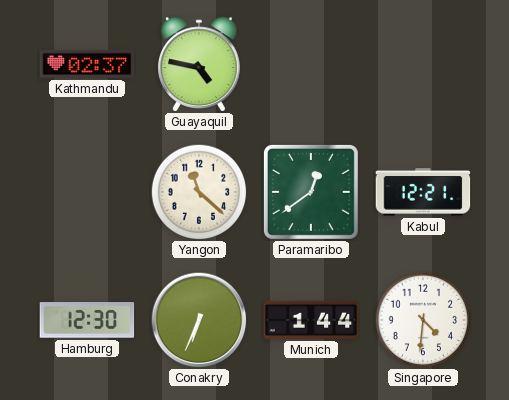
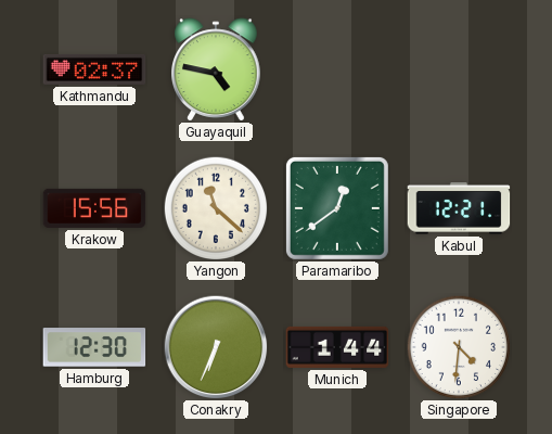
Krakow: none -> 15:56 (94, 208)
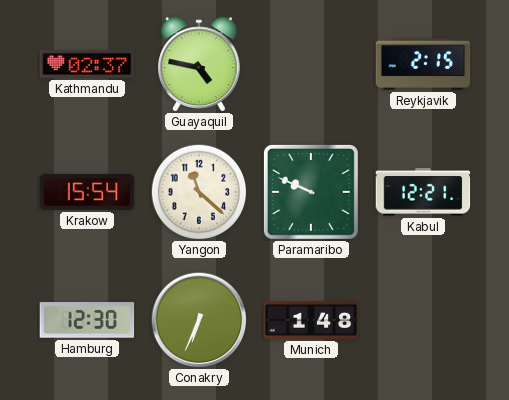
Reykjavik: none -> 2:15 (423, 64)
Krakow: 15:56 -> 15:54 (87, 192)
Paramaribo: 12:39 -> 9:49 (311, 192)
Munich: 1:44 -> 1:48 (311, 320)
Singapore: 4:31 -> none (459, 347)
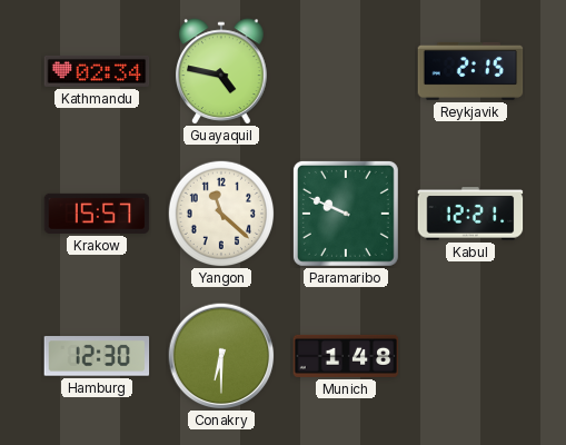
Kathmandu: 02:37 -> 02:34 (97, 71)
Krakow: 15:54 -> 15:57 (97, 214)
Conakry: 6:34 -> 6:30 (221, 356)
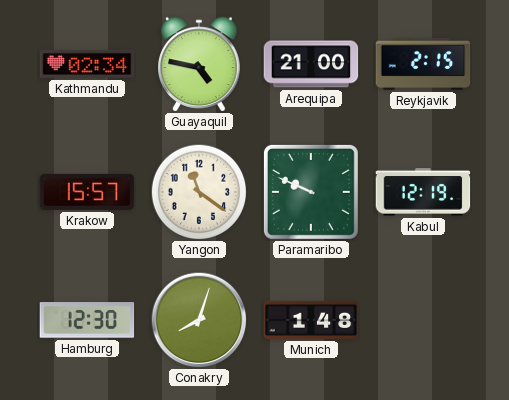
Arequipa: none -> 21:00 (311, 64)
Yangon: 11:22 -> 11:21 (199, 192)
Kabul: 12:21 -> 12:19 (423, 192)
Conakry: 6:30 -> 8:03 (199, 320)
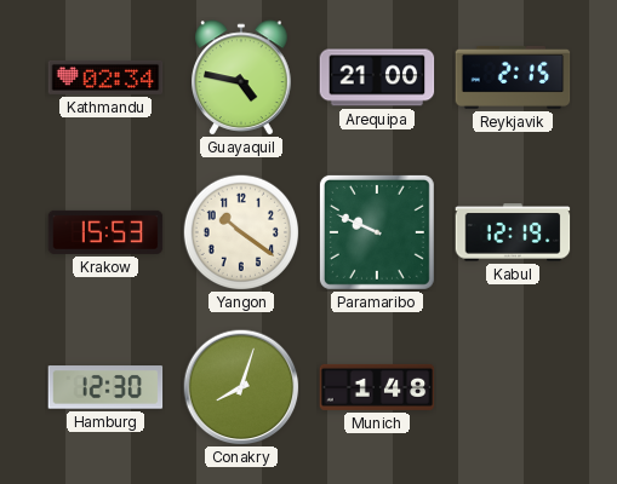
Krakow: 15:57 -> 15:53 (105, 232)
Yangon: 11:21 -> 10:21 (241, 232)
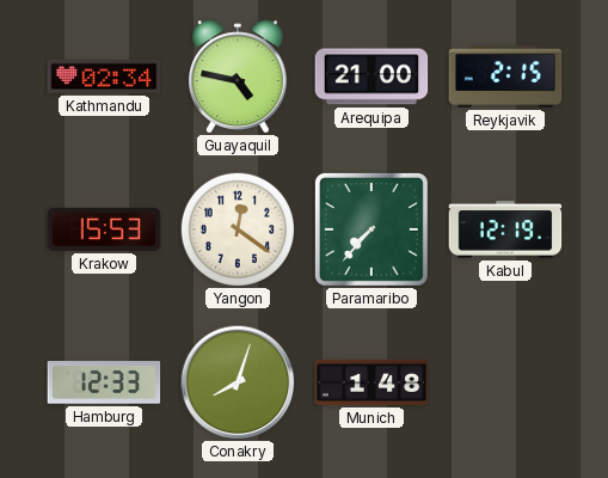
Yangon: 10:21 -> 12:21 (238, 229)
Paramaribo: 9:49 -> 7:37 (371, 229)
Hamburg: 12:30 -> 12:33 (104, 382)
